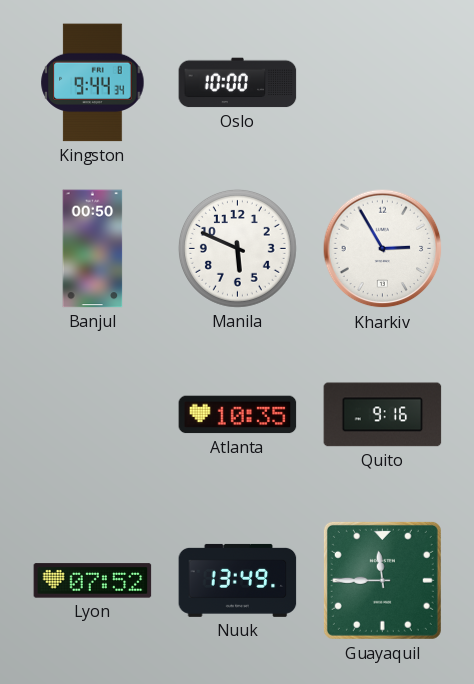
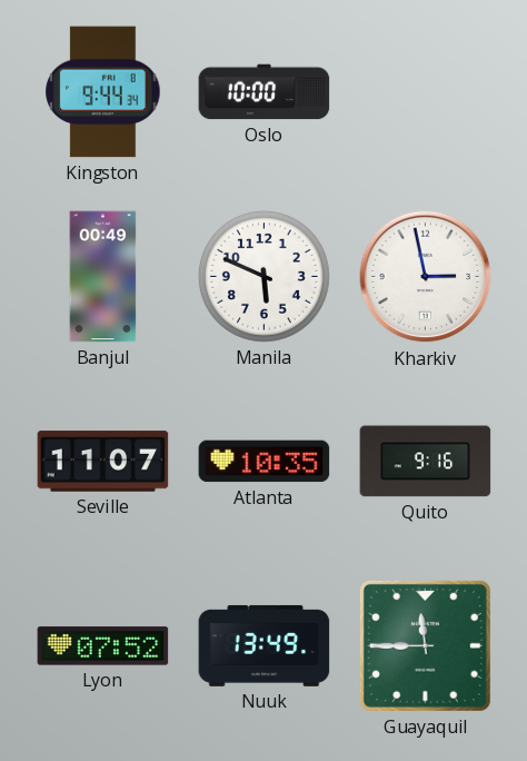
Banjul: 00:50 -> 00:49 (103, 277)
Kharkiv: 2:55 -> 2:58 (426, 277)
Seville: none -> 11:07 (103, 462)
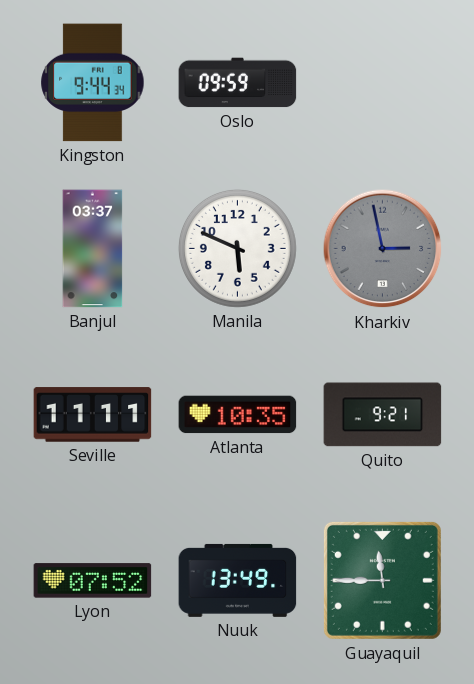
Oslo: 10:00 -> 09:59 (238, 83)
Banjul: 00:49 -> 03:37 (93, 249)
Kharkiv dial: white -> grey (383, 249)
Seville: 11:07 -> 11:11 (93, 415)
Quito: 9:16 -> 9:21 (383, 415)
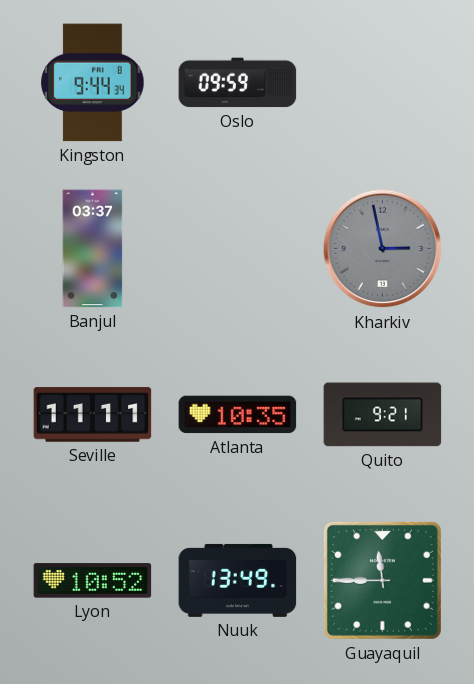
Manila: 5:49 -> none (237, 248)
Lyon: 07:52 -> 10:52 (93, 581)
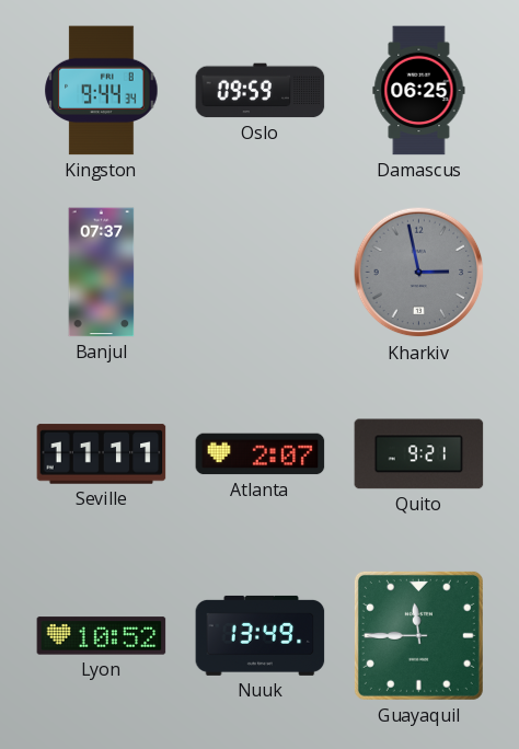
Damascus: none -> 06:25 (419, 91)
Banjul: 03:37 -> 07:37 (102, 273)
Atlanta: 10:35 -> 2:07 (261, 454)
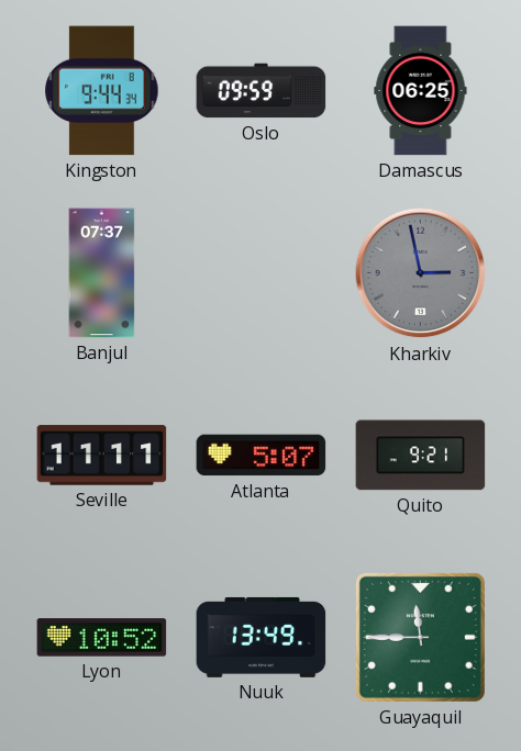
Atlanta: 2:07 -> 5:07 (262, 456)
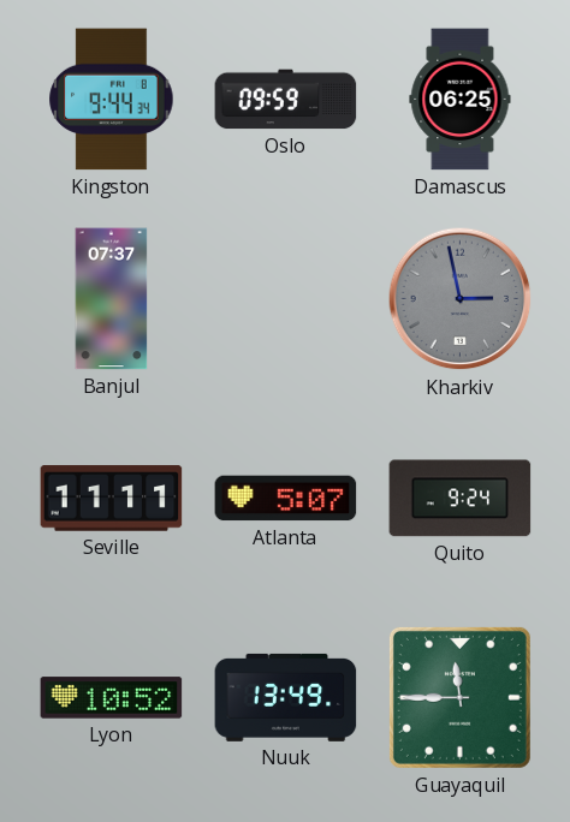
Quito: 9:21 -> 9:24 (461, 499)
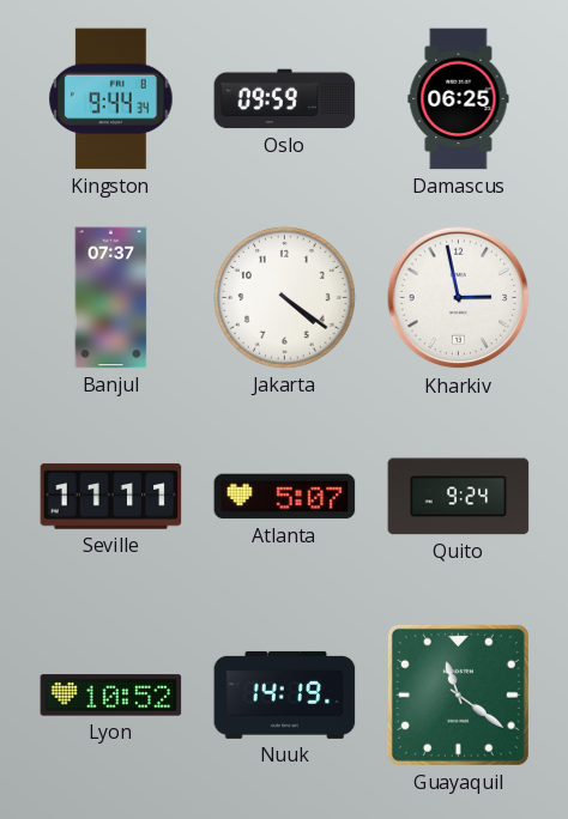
Jakarta: none -> 4:21 (284, 297)
Kharkiv dial: grey -> white (459, 298)
Nuuk: 13:49 -> 14:19 (285, 694)
Guayaquil: 11:45 -> 11:21 (458, 694)
